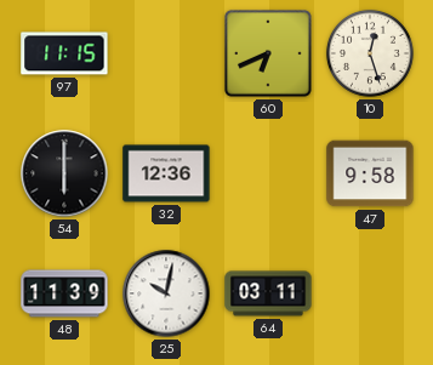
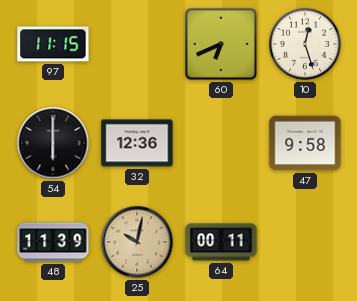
25 dial: white -> champagne (137, 242)
64: 03:11 -> 00:11 (221, 242)
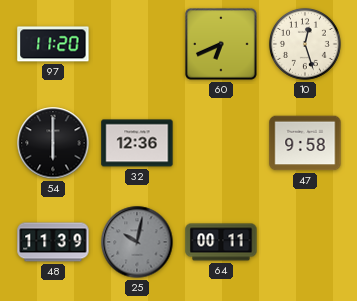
97: 11:15 -> 11:20 (53, 44)
25 dial: champagne -> grey (137, 242)
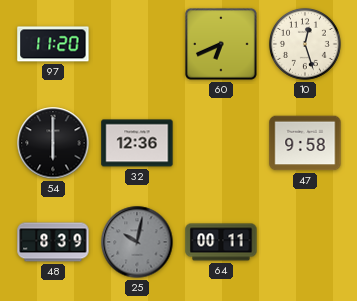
48: 11:39 -> 8:39 (53, 242)
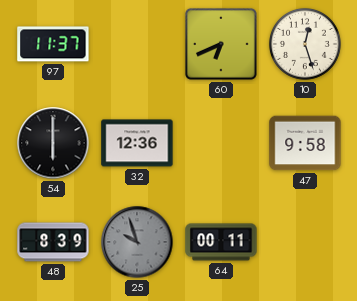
97: 11:20 -> 11:37 (53, 44)
25: 10:02 -> 9:57 (137, 242)
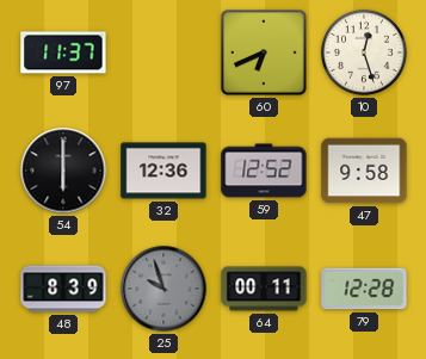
59: none -> 12:52 (264, 171)
79: none -> 12:28 (364, 289)
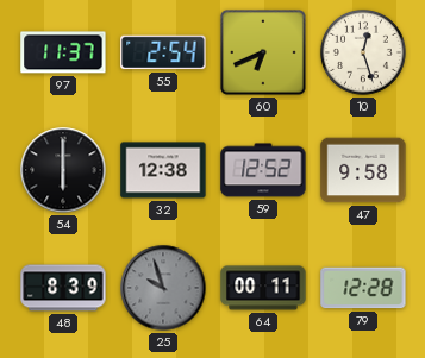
55: none -> 2:54 (163, 52)
32: 12:36 -> 12:38 (163, 170)
